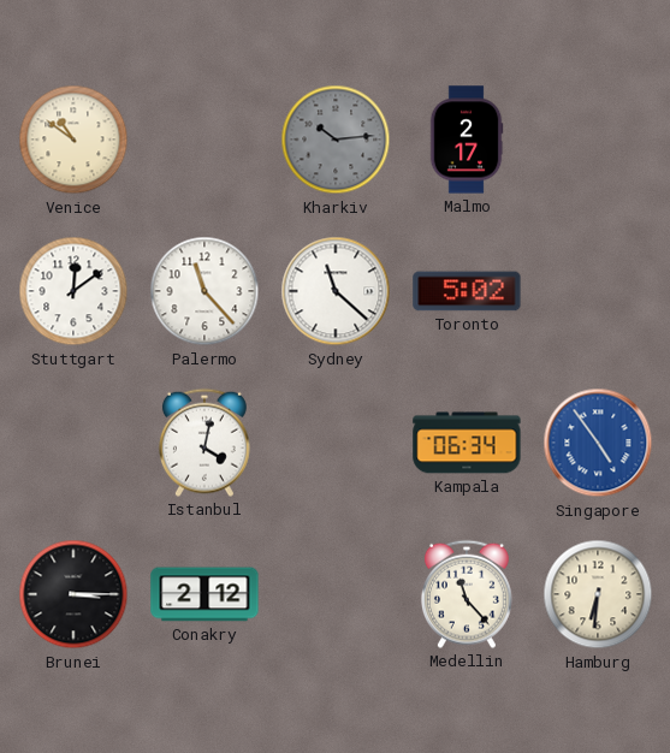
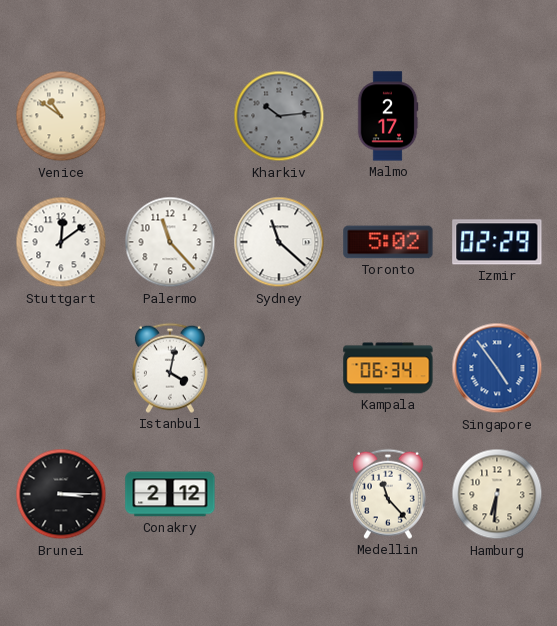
Izmir: none -> 02:29 (497, 242)
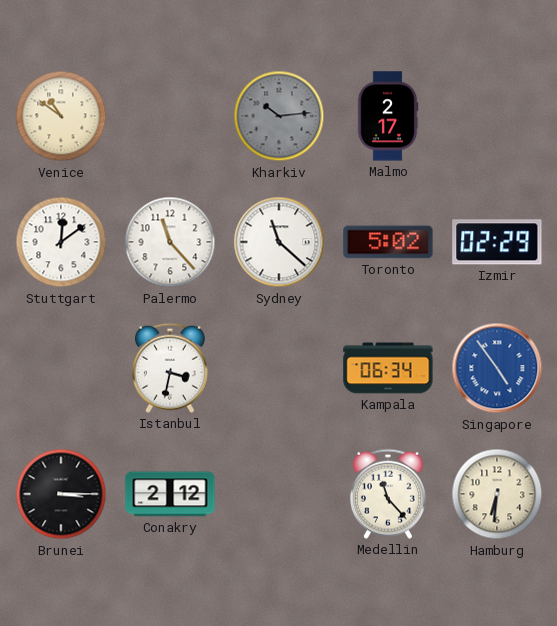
Istanbul: 4:02 -> 3:32 (170, 368)
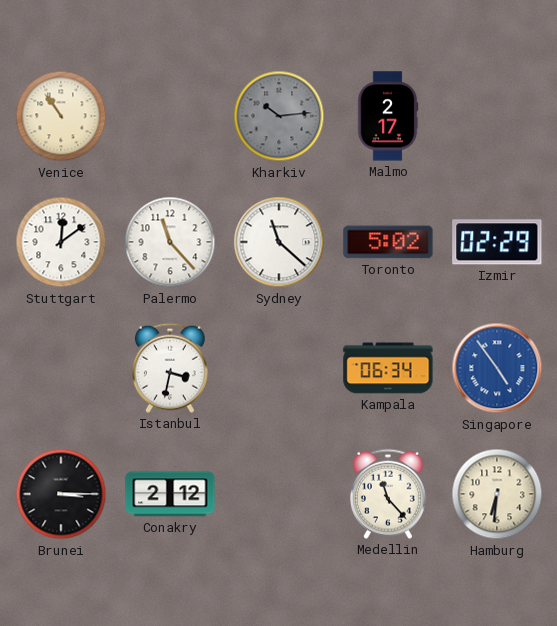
Venice: 10:51 -> 10:54 (61, 116)
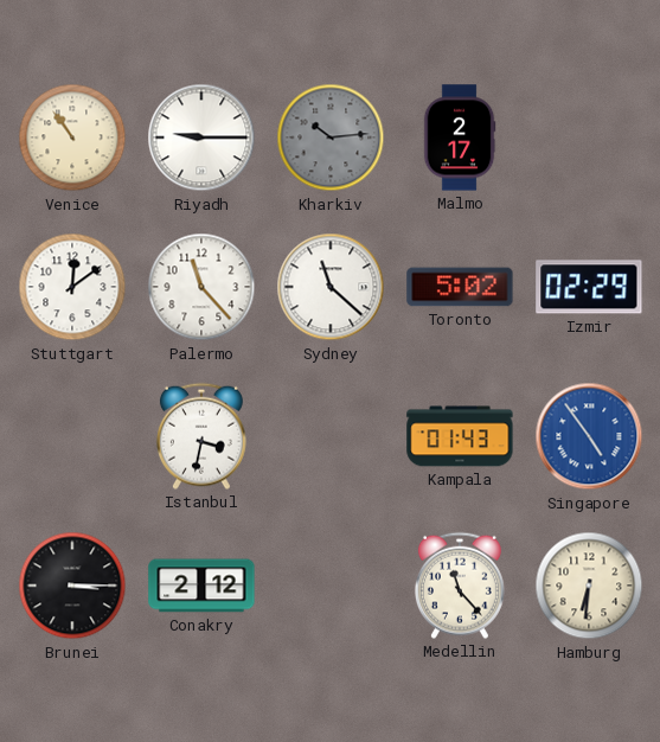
Riyadh: none -> 9:15 (201, 137)
Kampala: 06:34 -> 01:43 (460, 436)
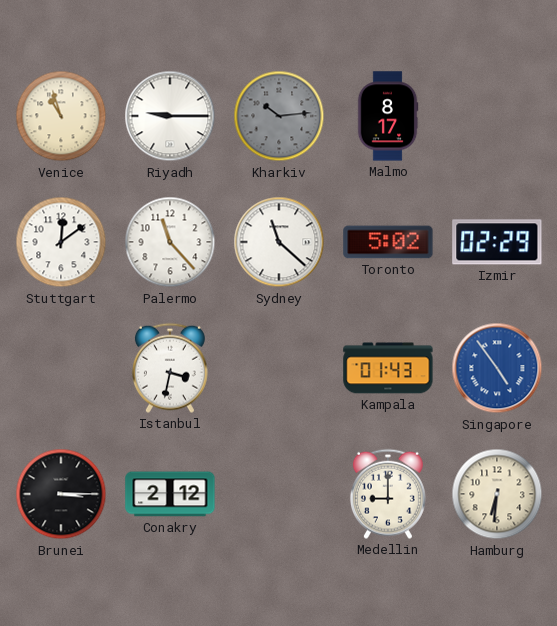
Venice: 10:54 -> 10:57 (61, 116)
Malmo: 2:17 -> 8:17 (388, 116)
Medellin: 11:23 -> 9:00 (388, 494)
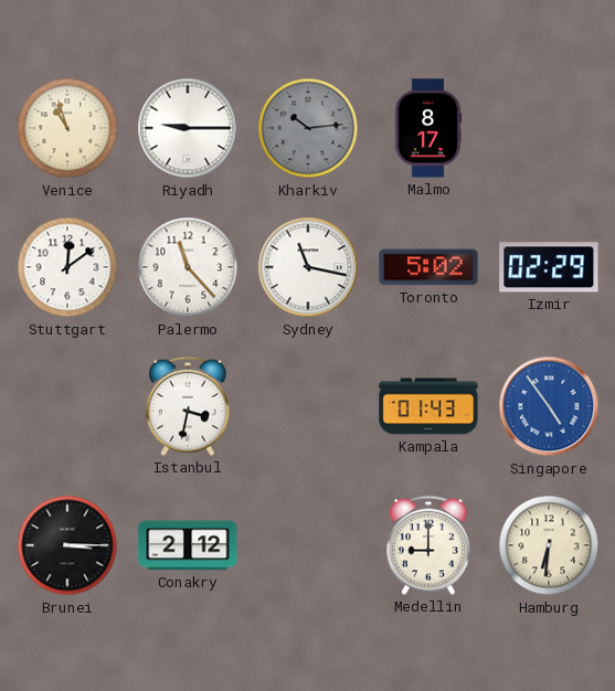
Sydney: 11:22 -> 11:17 (308, 267)
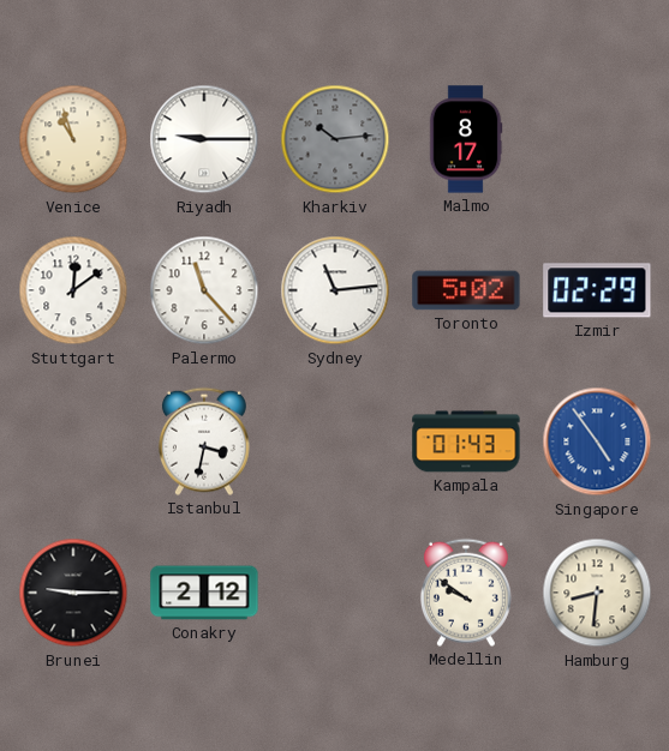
Sydney: 11:17 -> 11:14 (335, 290)
Brunei: 3:15 -> 9:15 (73, 593)
Medellin: 9:00 -> 9:51 (466, 593)
Hamburg: 6:31 -> 8:31 (597, 593)
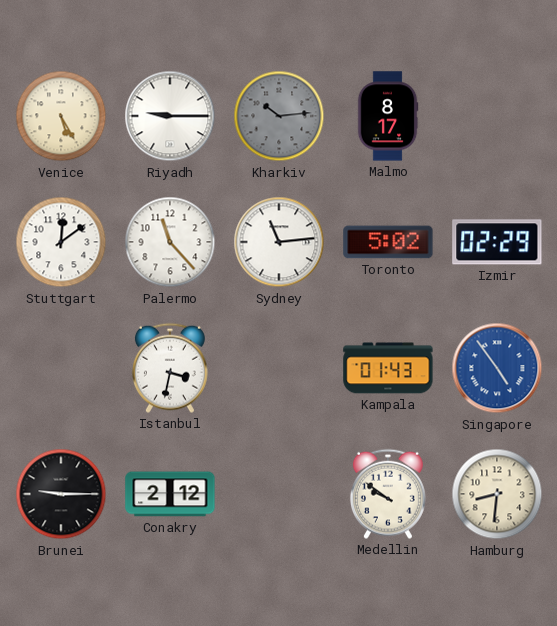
Venice: 10:57 -> 5:25 (61, 116)
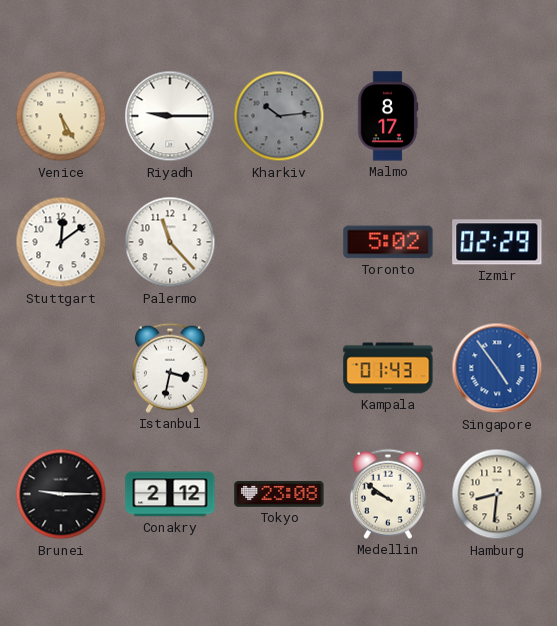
Sydney: 11:14 -> none (279, 242)
Tokyo: none -> 23:08 (279, 494)
